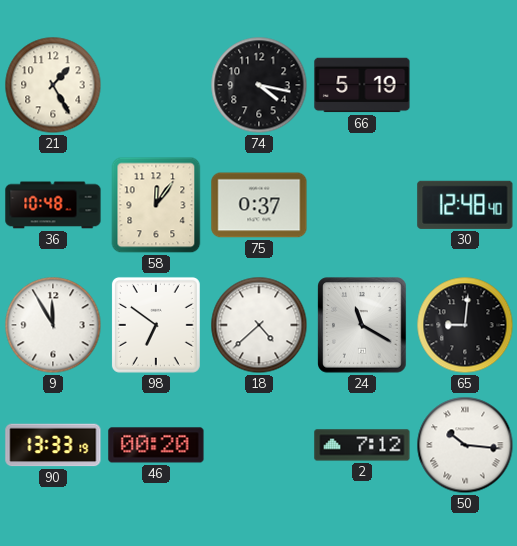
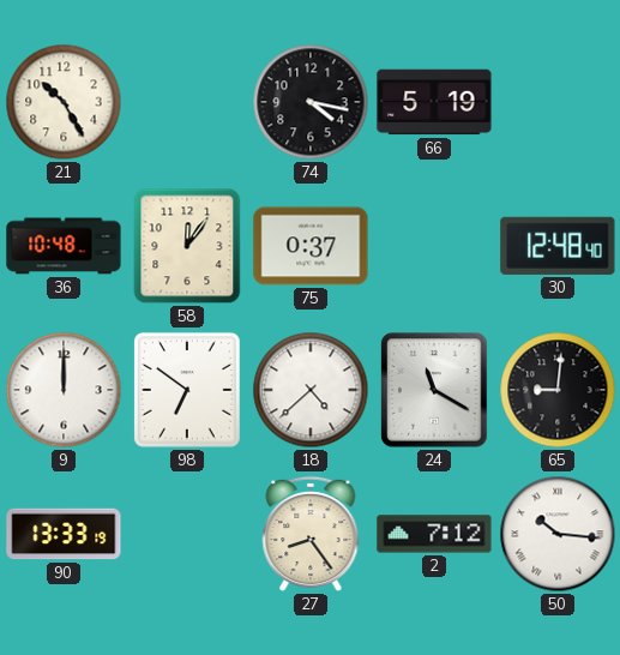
21: 1:25 -> 10:25 (64, 102)
9: 11:55 -> 12:00 (64, 390)
46: 00:20 -> none (156, 445)
27: none -> 8:24 (311, 534)
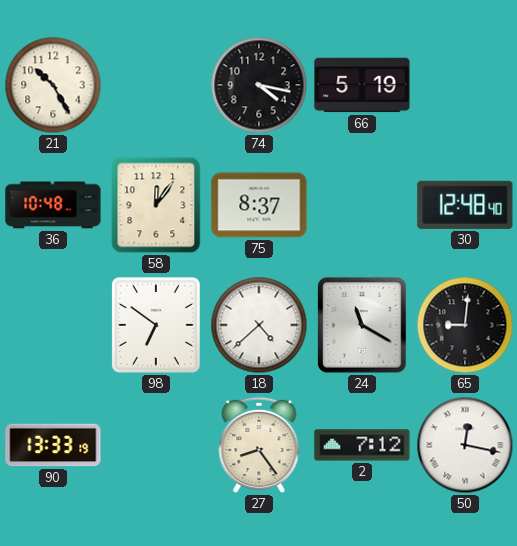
75: 0:37 -> 8:37 (259, 205)
9: 12:00 -> none (64, 390)
50: 10:16 -> 12:17 (465, 445)
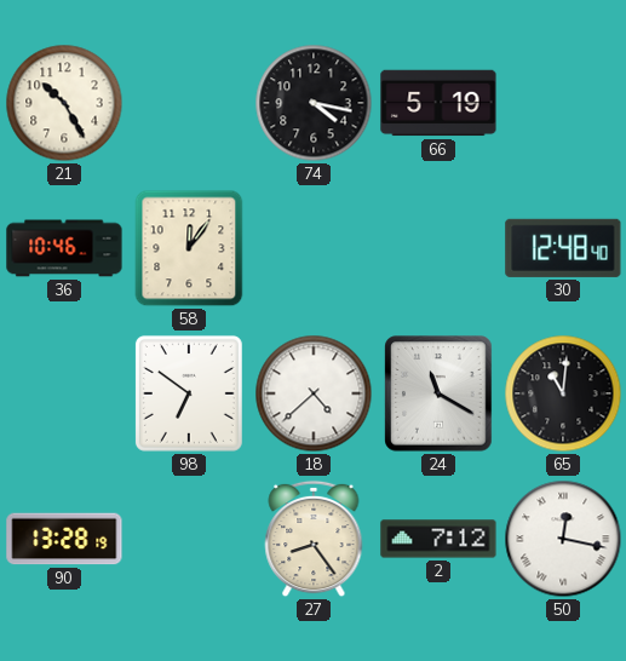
36: 10:48 -> 10:46 (64, 248)
75: 8:37 -> none (259, 205)
65: 9:01 -> 11:01 (563, 393)
90: 13:33 -> 13:28 (64, 539)
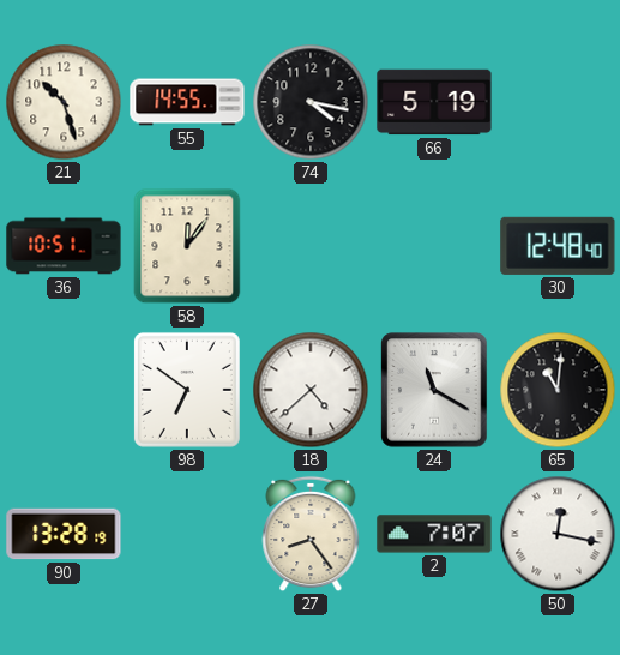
21: 10:25 -> 10:27 (64, 102)
55: none -> 14:55 (187, 102)
36: 10:46 -> 10:51 (64, 246)
2: 7:12 -> 7:07 (434, 534)
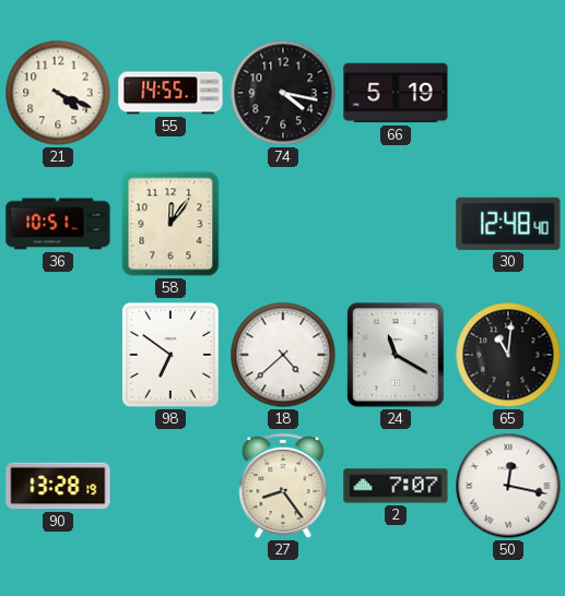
21: 10:27 -> 4:19 (58, 93)
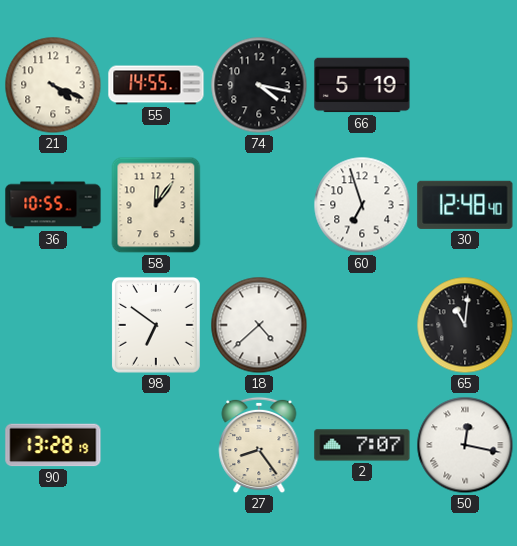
36: 10:51 -> 10:55 (53, 205)
60: none -> 6:57 (362, 205)
24: 11:20 -> none (396, 355)
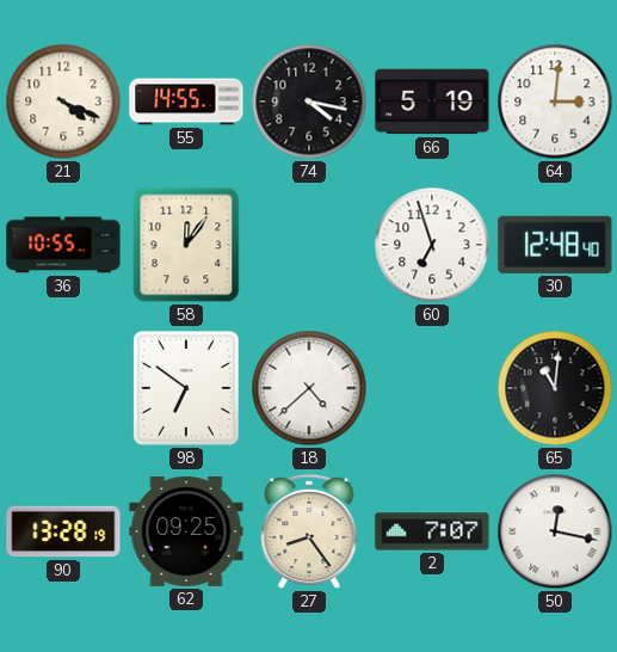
64: none -> 3:01 (555, 102)
62: none -> 09:25 (186, 531)
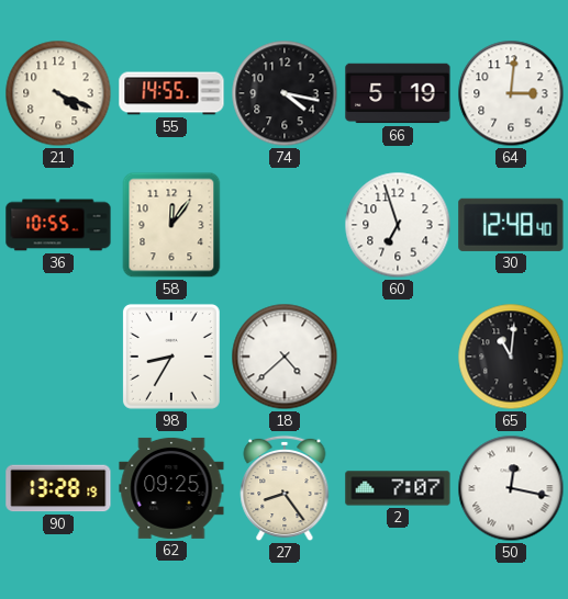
98: 6:51 -> 8:35 (171, 357)
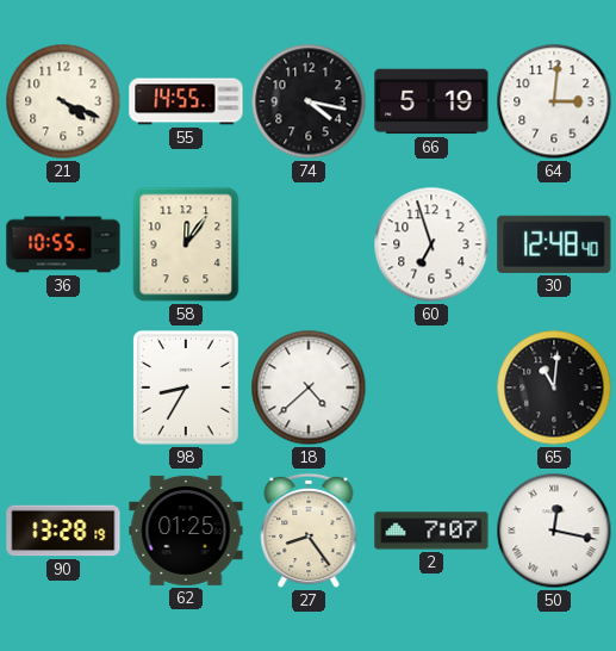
62: 09:25 -> 01:25 (186, 531)
